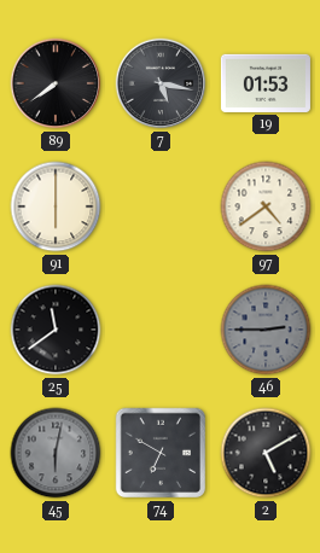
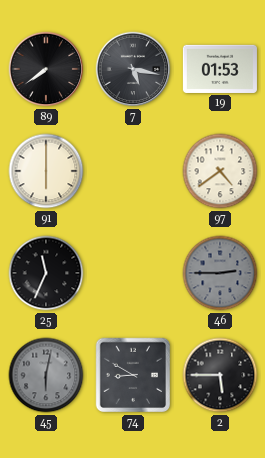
25: 11:39 -> 11:34 (46, 273)
74: 6:50 -> 8:50 (133, 375)
2: 5:10 -> 5:45 (220, 375)
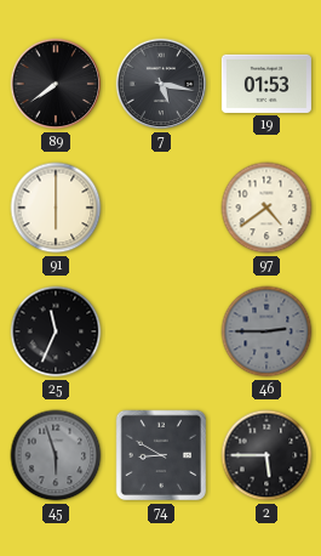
45: 6:02 -> 5:57 (56, 455)
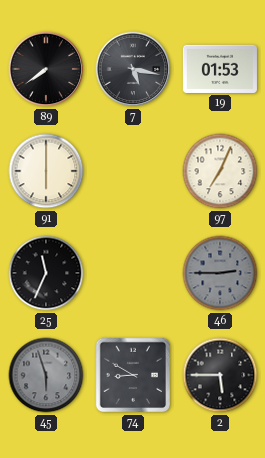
97: 4:39 -> 7:04 (220, 171)
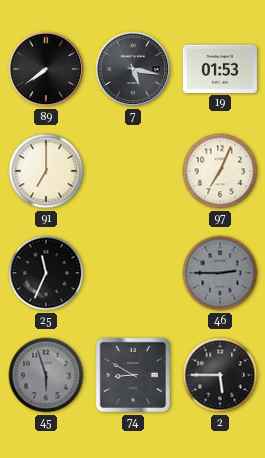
91: 6:00 -> 7:00 (46, 171)
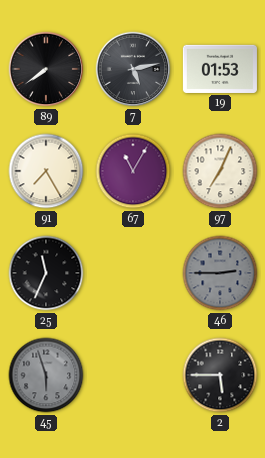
7: 5:17 -> 5:13 (133, 69)
91: 7:00 -> 7:25 (46, 171)
67: none -> 11:05 (133, 171)
74: 8:50 -> none (133, 375)
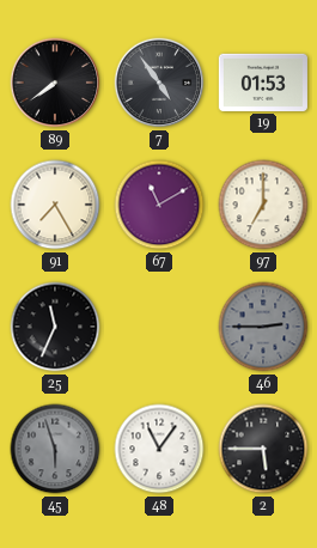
7: 5:13 -> 4:54 (159, 83)
67: 11:05 -> 11:10 (159, 205)
97: 7:04 -> 7:00 (263, 205)
48: none -> 11:06 (159, 449)
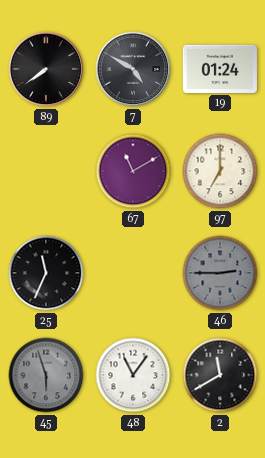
7: 4:54 -> 4:50 (133, 69)
19: 01:53 -> 01:24 (220, 69)
91: 7:25 -> none (55, 205)
2: 5:45 -> 11:40 (220, 375)
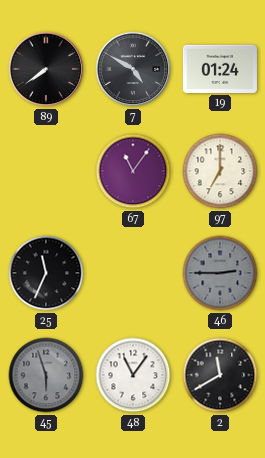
67: 11:10 -> 11:06 (133, 171)
